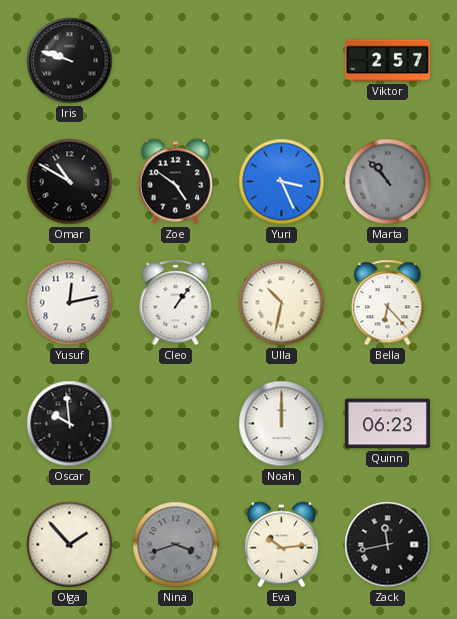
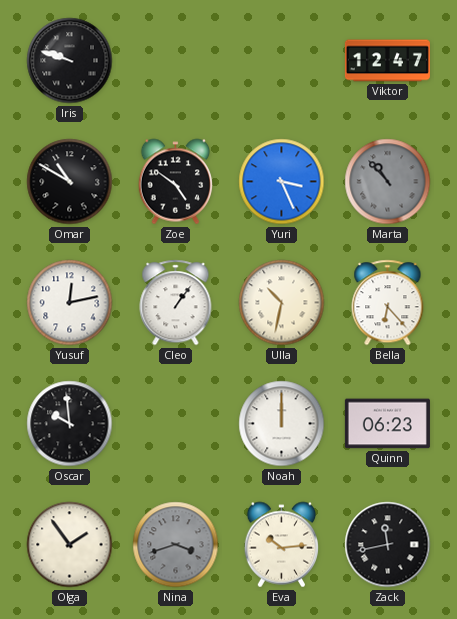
Viktor: 2:57 -> 12:47 (387, 61)
Olga: 1:53 -> 1:54 (70, 545)
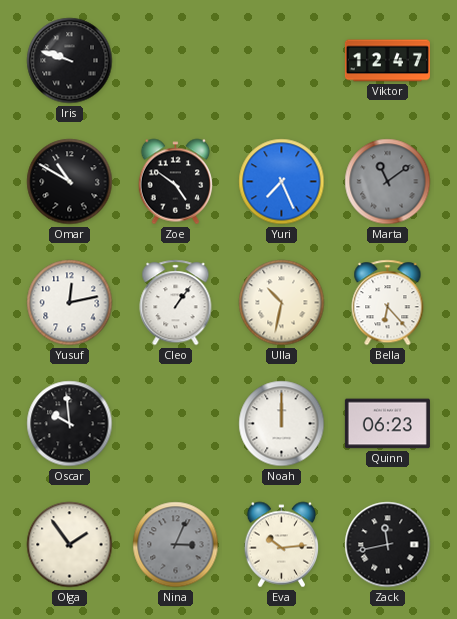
Yuri: 3:26 -> 7:26 (282, 182)
Marta: 10:53 -> 11:09 (388, 182)
Nina: 3:42 -> 3:04 (176, 545)
